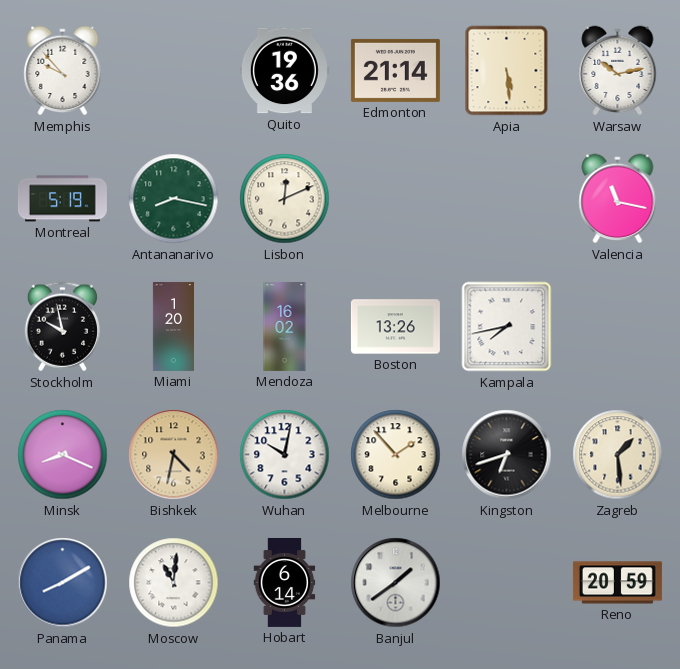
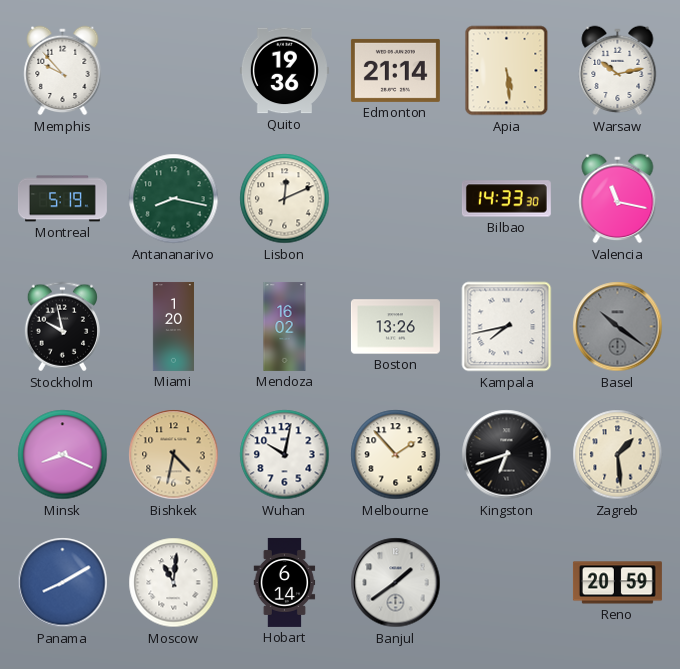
Bilbao: none -> 14:33 (506, 199)
Basel: none -> 10:21 (618, 327)
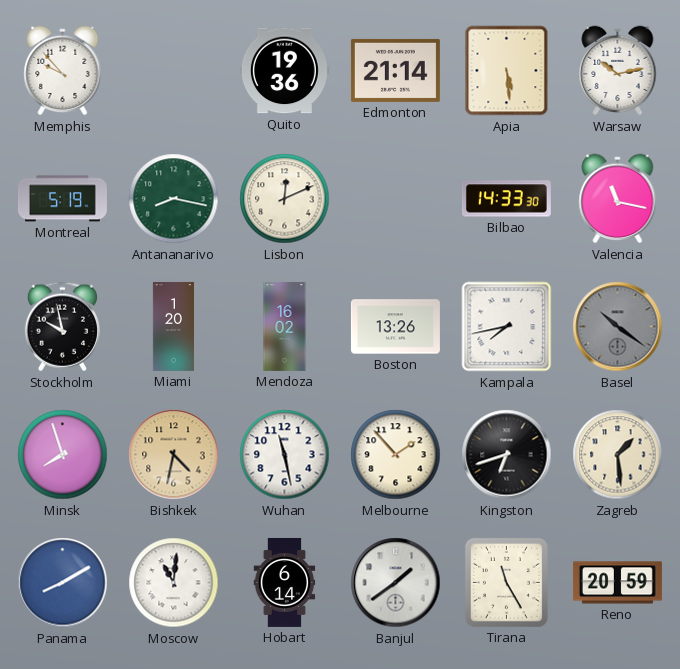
Minsk: 8:19 -> 7:57 (63, 455)
Wuhan: 10:02 -> 11:28 (285, 455)
Tirana: none -> 11:25 (506, 582)
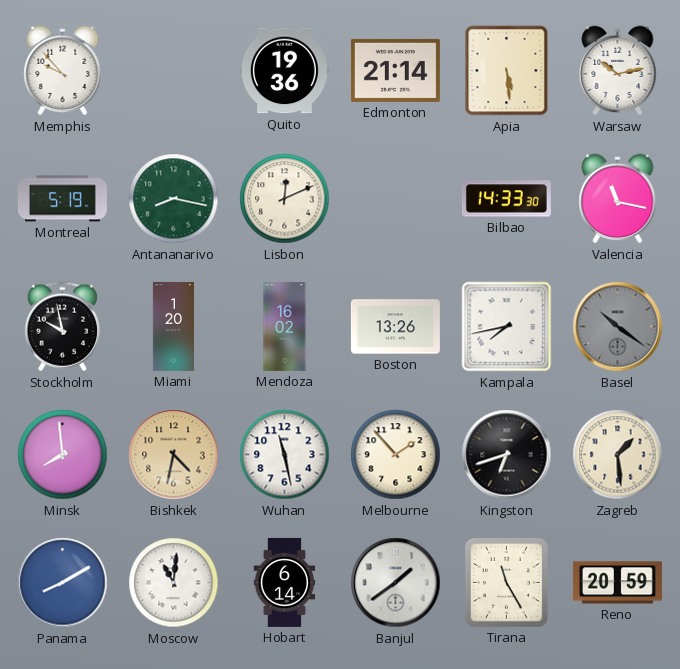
Minsk: 7:57 -> 7:59 (63, 455)
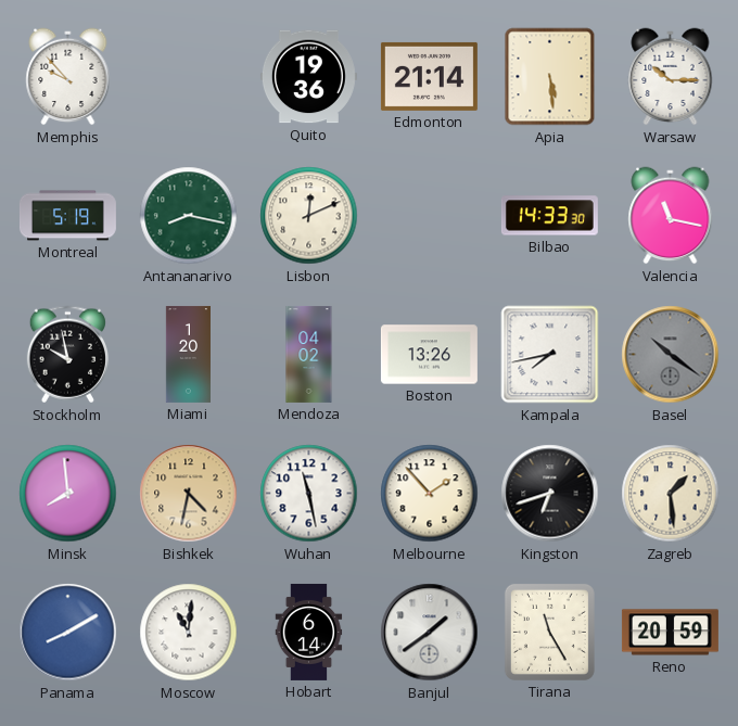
Warsaw: 10:13 -> 10:15 (671, 77)
Mendoza: 16:02 -> 04:02 (309, 354)
